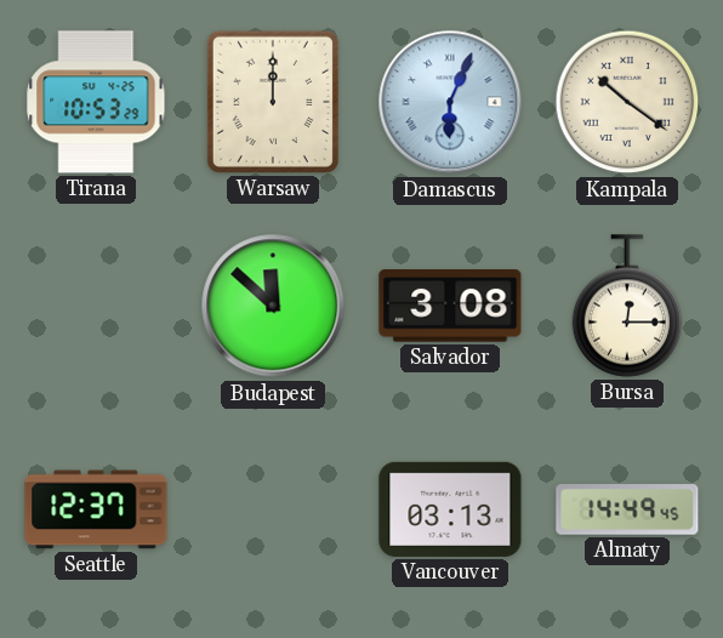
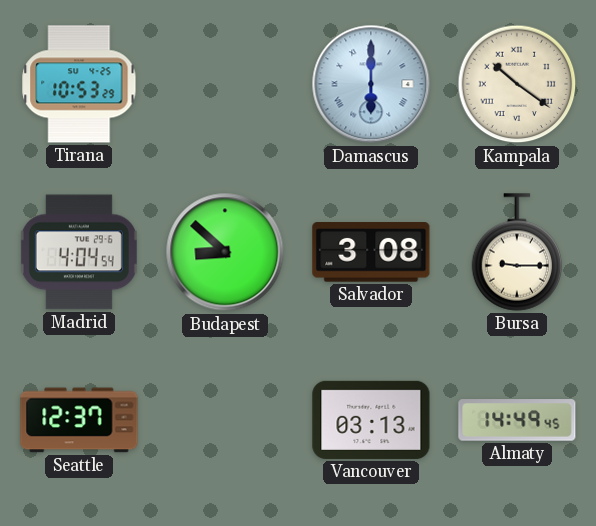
Warsaw: 12:00 -> none (273, 102)
Damascus: 6:04 -> 6:00 (371, 84)
Madrid: none -> 4:04 (79, 252)
Budapest: 11:52 -> 8:52 (225, 252)
Bursa: 12:15 -> 9:15 (517, 252)
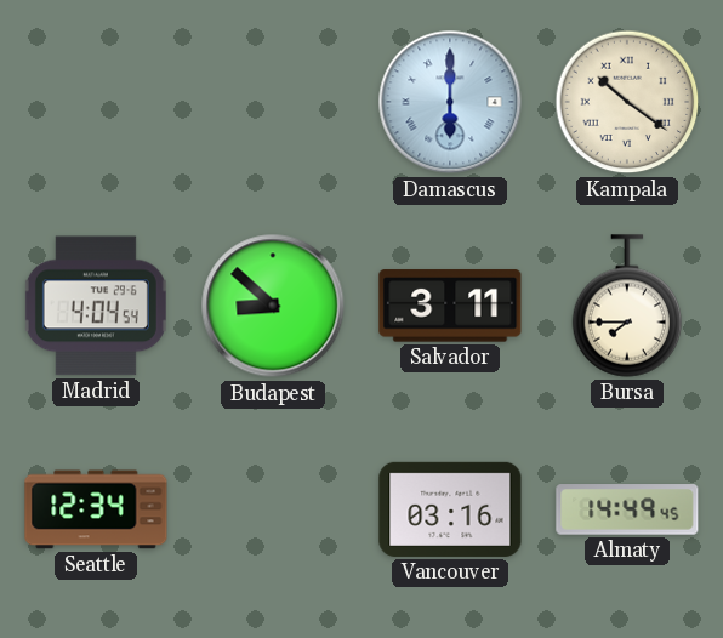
Tirana: 10:53 -> none (79, 84)
Salvador: 3:08 -> 3:11 (450, 306)
Bursa: 9:15 -> 7:45 (627, 306)
Seattle: 12:37 -> 12:34 (96, 509)
Vancouver: 03:13 -> 03:16 (450, 509)
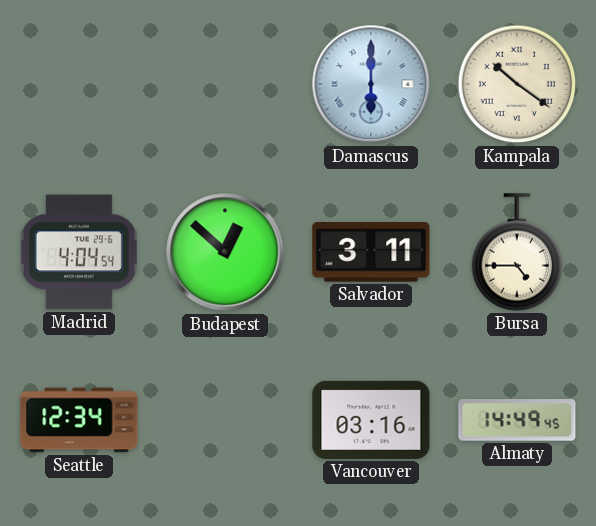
Budapest: 8:52 -> 12:52 (225, 252)
Bursa: 7:45 -> 4:45 (517, 252)
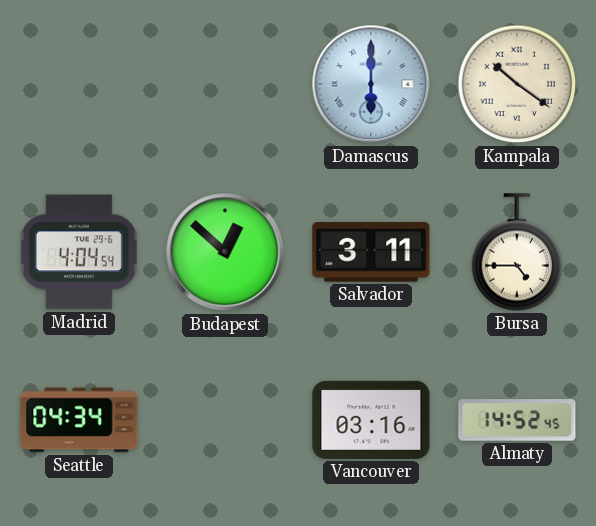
Seattle: 12:34 -> 04:34 (79, 420)
Almaty: 14:49 -> 14:52 (517, 420)
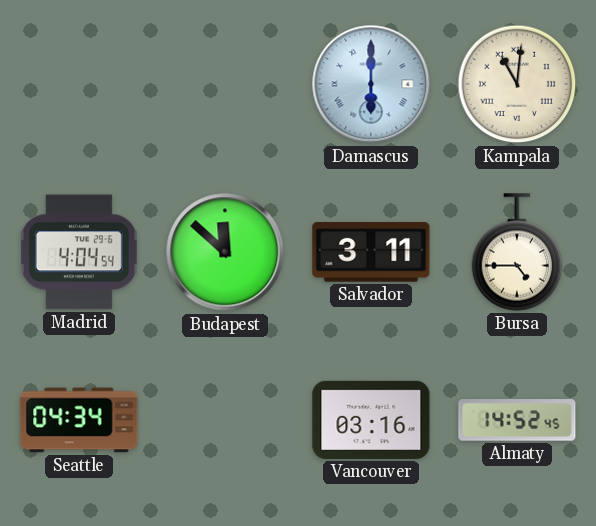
Kampala: 10:21 -> 11:01 (517, 84)
Budapest: 12:52 -> 11:52 (225, 252)
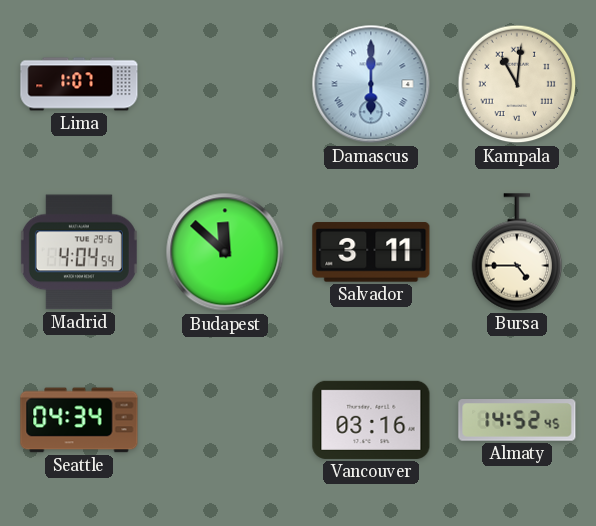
Lima: none -> 1:07 (79, 84)
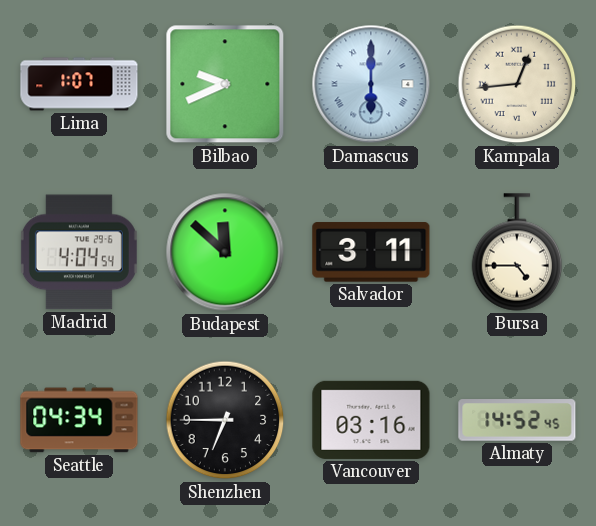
Bilbao: none -> 9:41 (225, 84)
Kampala: 11:01 -> 12:44 (517, 84)
Shenzhen: none -> 6:45 (225, 420)
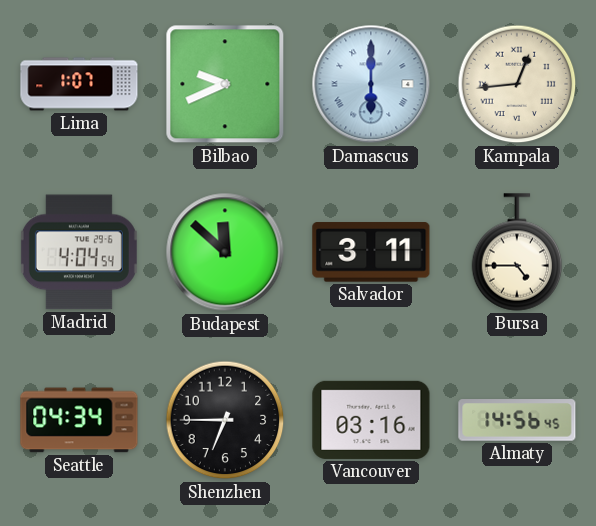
Almaty: 14:52 -> 14:56 (517, 420)
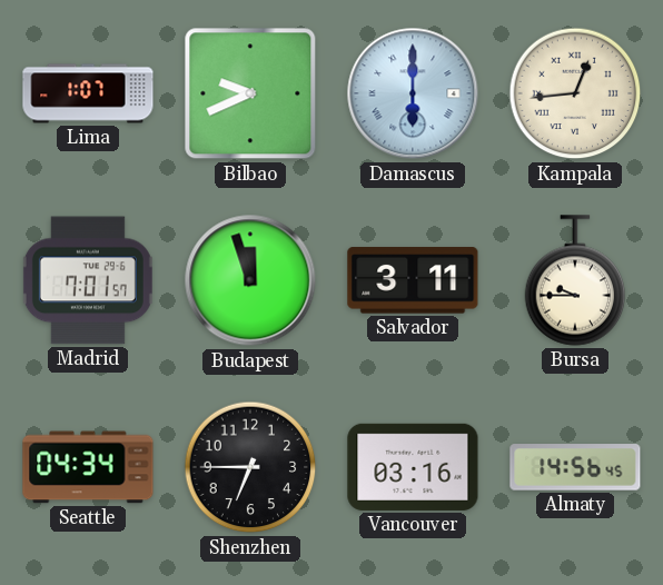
Madrid: 4:04 -> 7:01 (88, 280)
Budapest: 11:52 -> 11:57 (250, 280)
Bursa: 4:45 -> 9:45 (575, 280)
